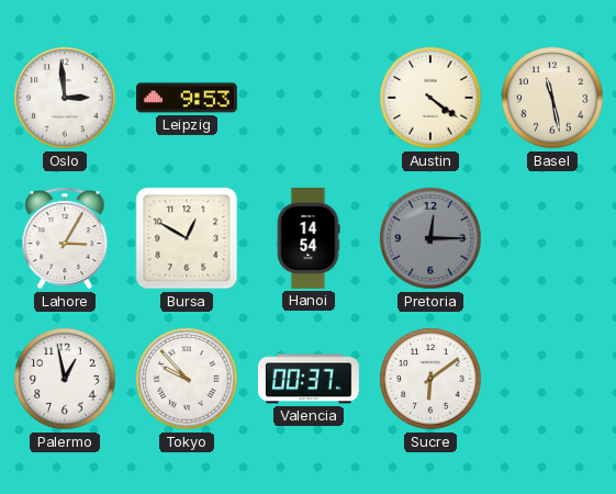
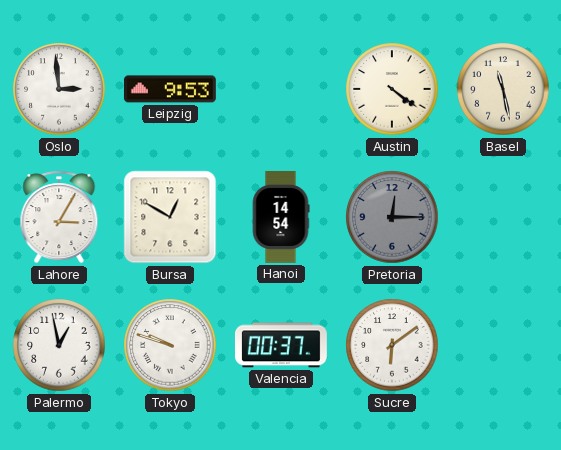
Tokyo: 9:53 -> 9:48 (170, 345)
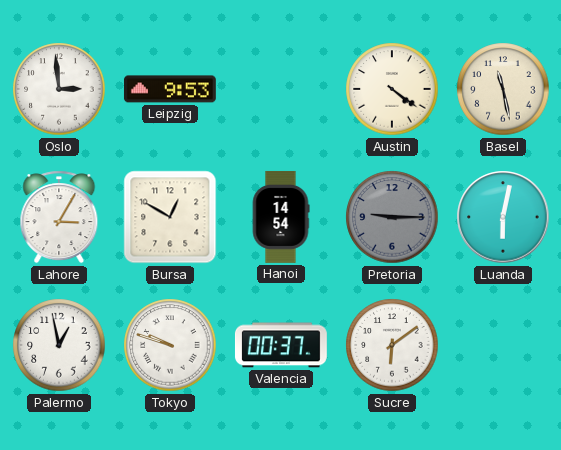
Pretoria: 12:15 -> 9:15 (392, 217)
Luanda: none -> 6:02 (503, 217)
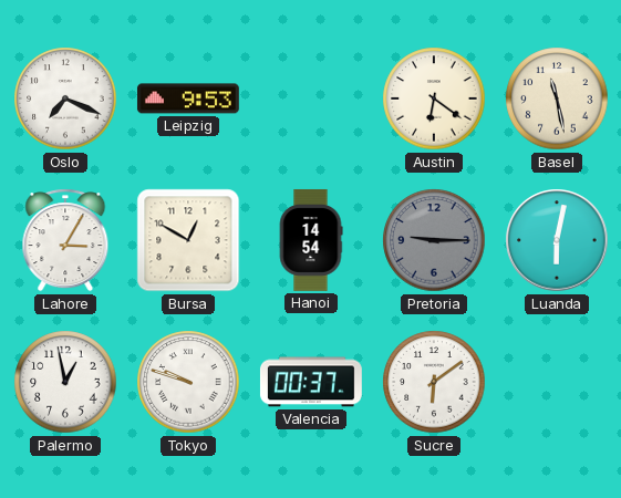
Oslo: 2:59 -> 7:19 (65, 98)
Austin: 4:21 -> 6:21 (434, 98)
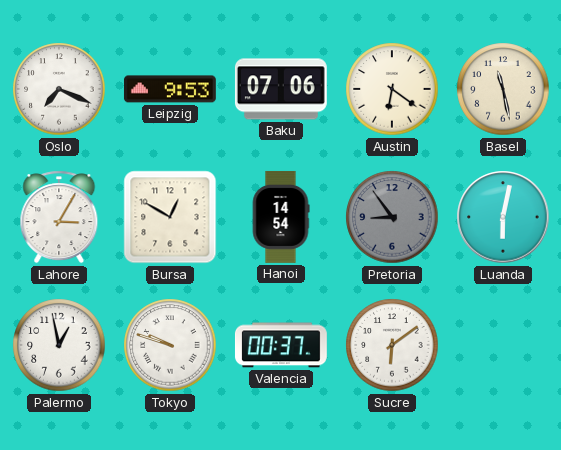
Baku: none -> 07:06 (281, 89)
Pretoria: 9:15 -> 8:54 (392, 217)
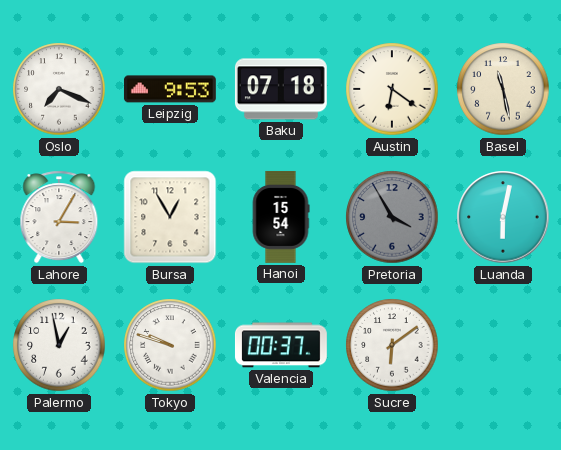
Baku: 07:06 -> 07:18 (281, 89)
Bursa: 12:50 -> 12:55 (170, 217)
Hanoi: 14:54 -> 15:54 (281, 217)
Pretoria: 8:54 -> 3:55 (392, 217)
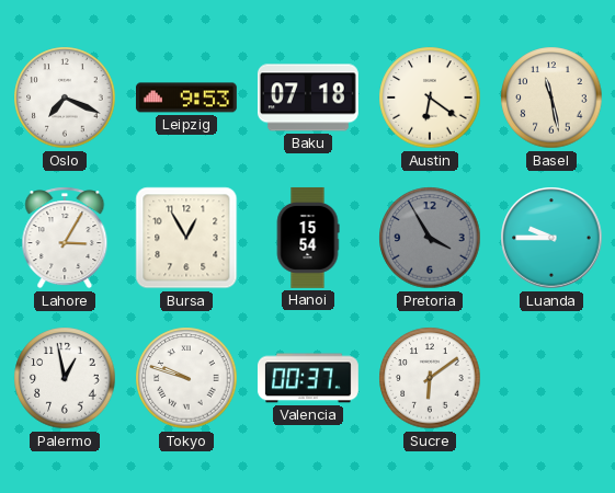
Luanda: 6:02 -> 9:45 (551, 238)
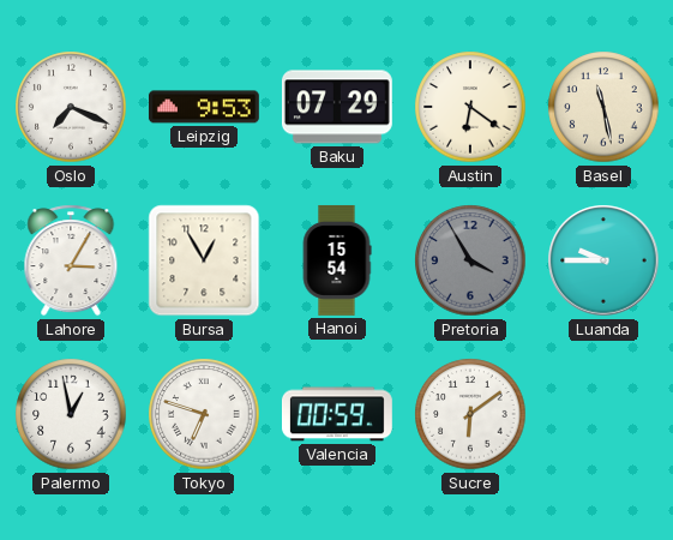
Baku: 07:18 -> 07:29 (337, 107)
Tokyo: 9:48 -> 6:48 (204, 414)
Valencia: 00:37 -> 00:59 (337, 414)
